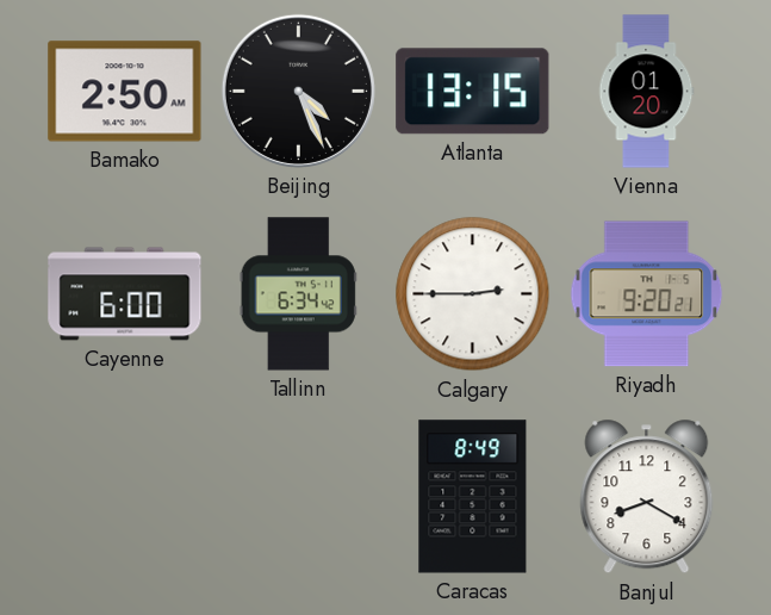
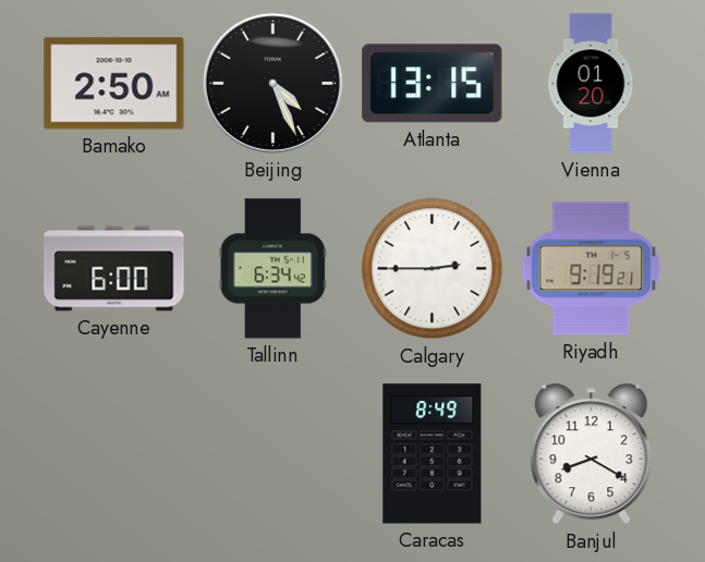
Riyadh: 9:20 -> 9:19 (592, 269)
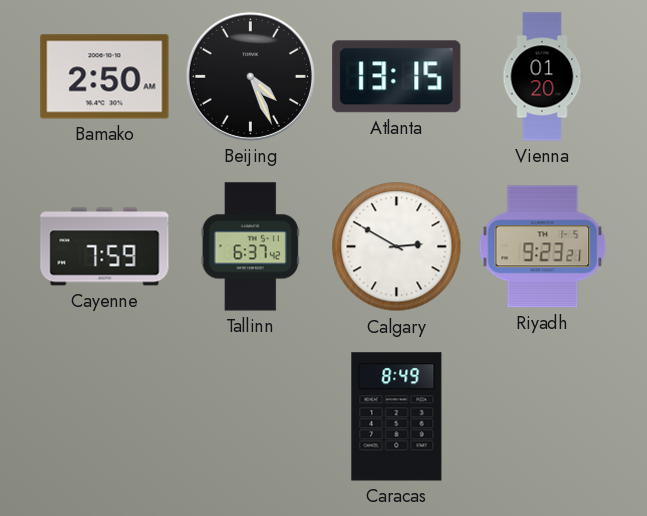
Cayenne: 6:00 -> 7:59 (105, 247)
Tallinn: 6:34 -> 6:37 (250, 247)
Calgary: 2:45 -> 2:50 (397, 247)
Riyadh: 9:19 -> 9:23 (543, 247)
Banjul: 8:20 -> none (592, 454)
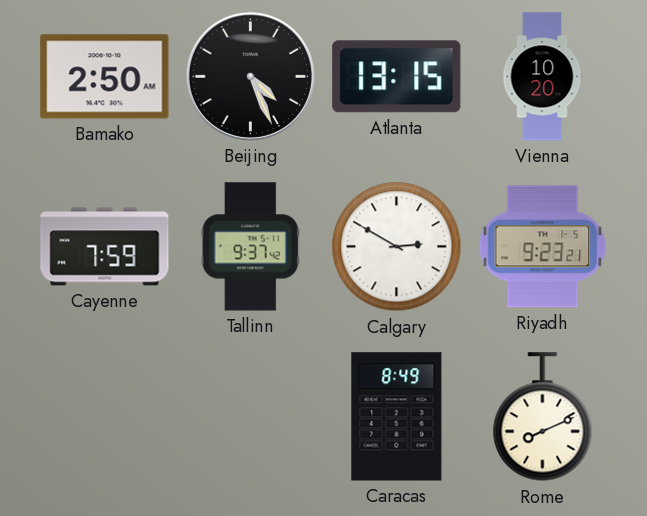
Vienna: 01:20 -> 10:20 (542, 77)
Tallinn: 6:37 -> 9:37 (250, 247)
Rome: none -> 8:11 (543, 417)
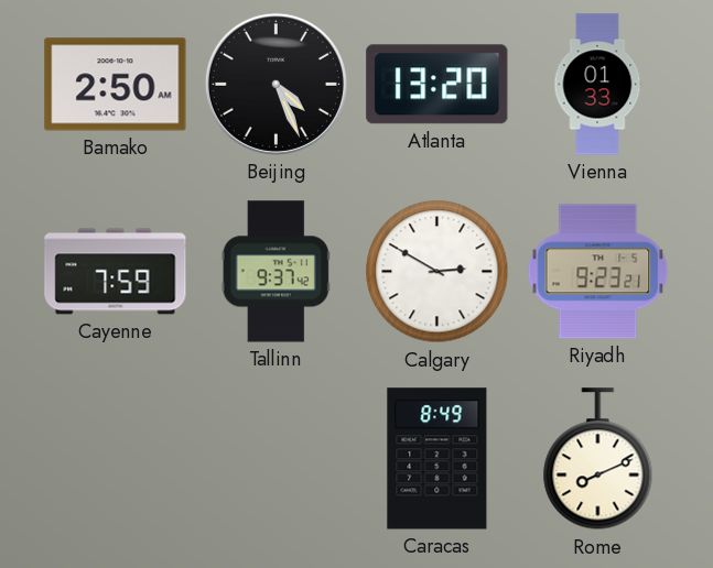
Atlanta: 13:15 -> 13:20 (437, 85)
Vienna: 10:20 -> 01:33 (597, 85)
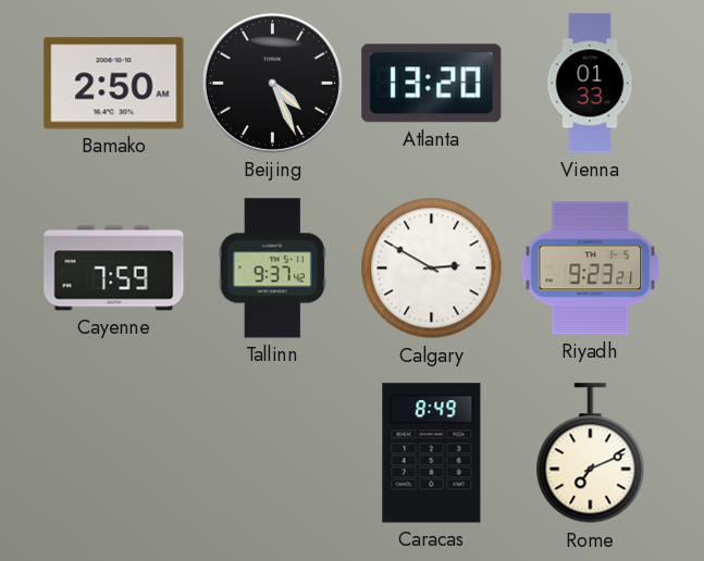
Rome: 8:11 -> 7:11 (591, 453)
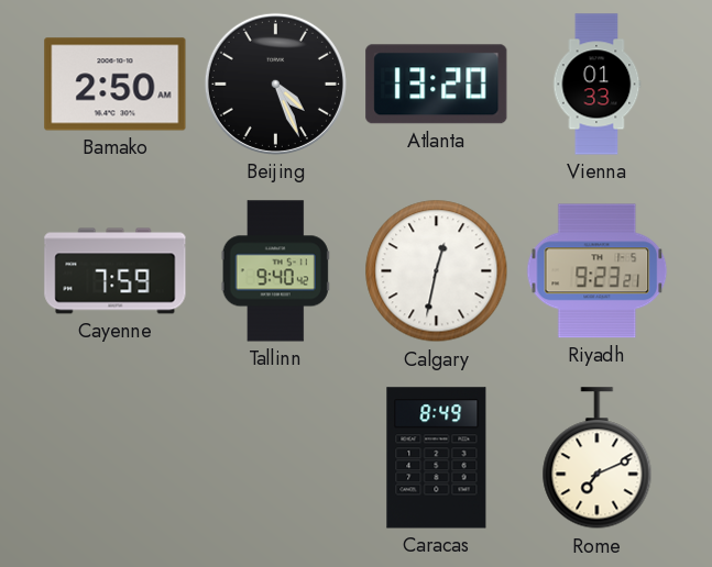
Tallinn: 9:37 -> 9:40 (275, 271)
Calgary: 2:50 -> 12:32 (437, 271)
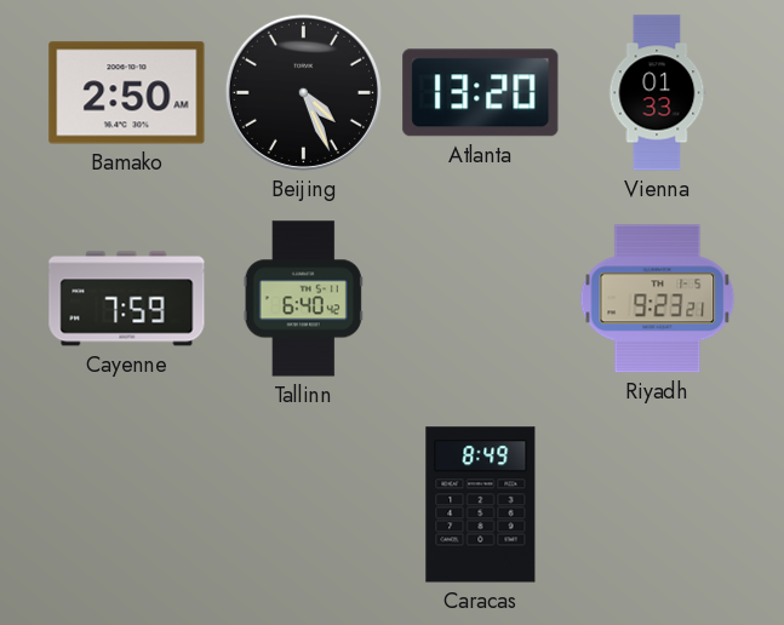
Tallinn: 9:40 -> 6:40 (303, 299)
Calgary: 12:32 -> none (437, 271)
Rome: 7:11 -> none (598, 458)
